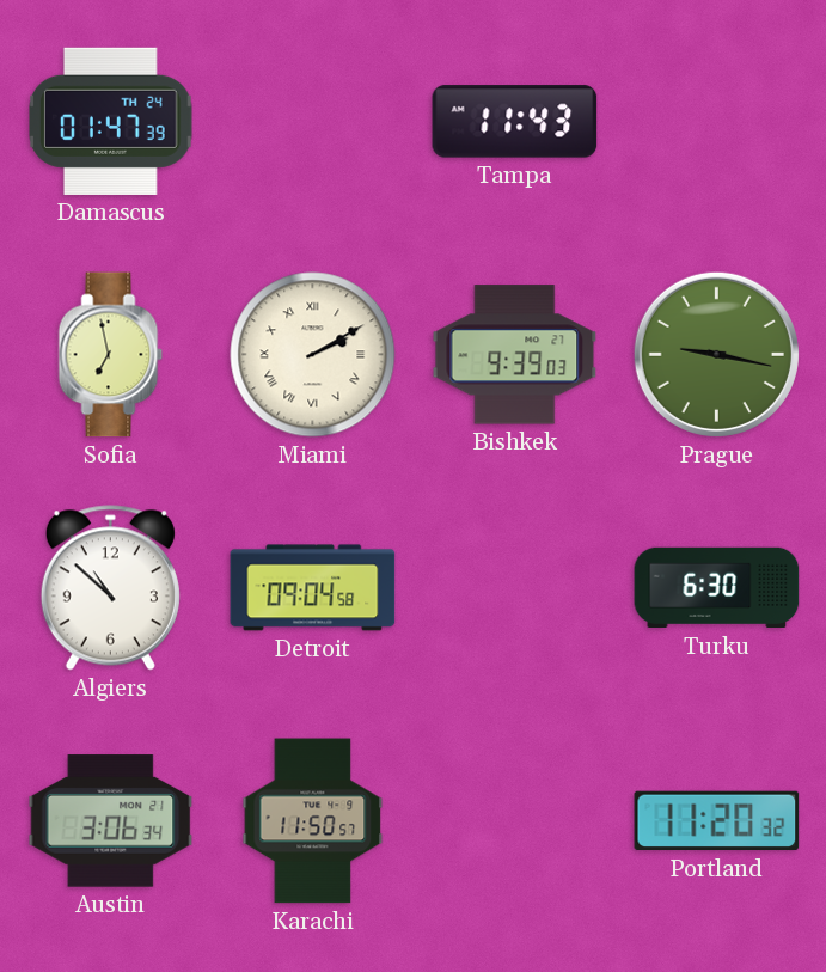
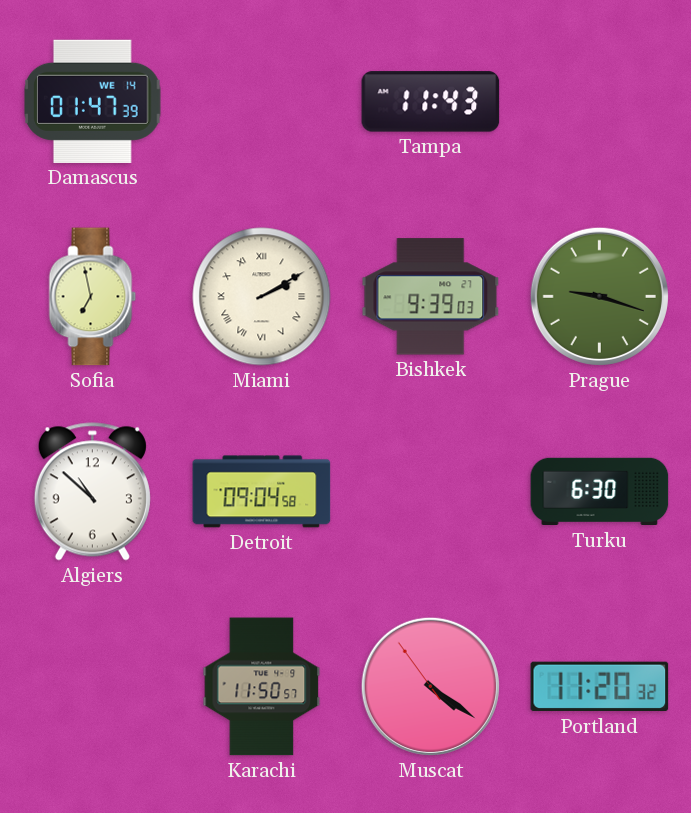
Damascus date: TH 24 -> WE 14 (93, 101)
Prague: 9:17 -> 9:18 (599, 296)
Austin: 3:06 -> none (111, 821)
Muscat: none -> 4:20 (430, 686)
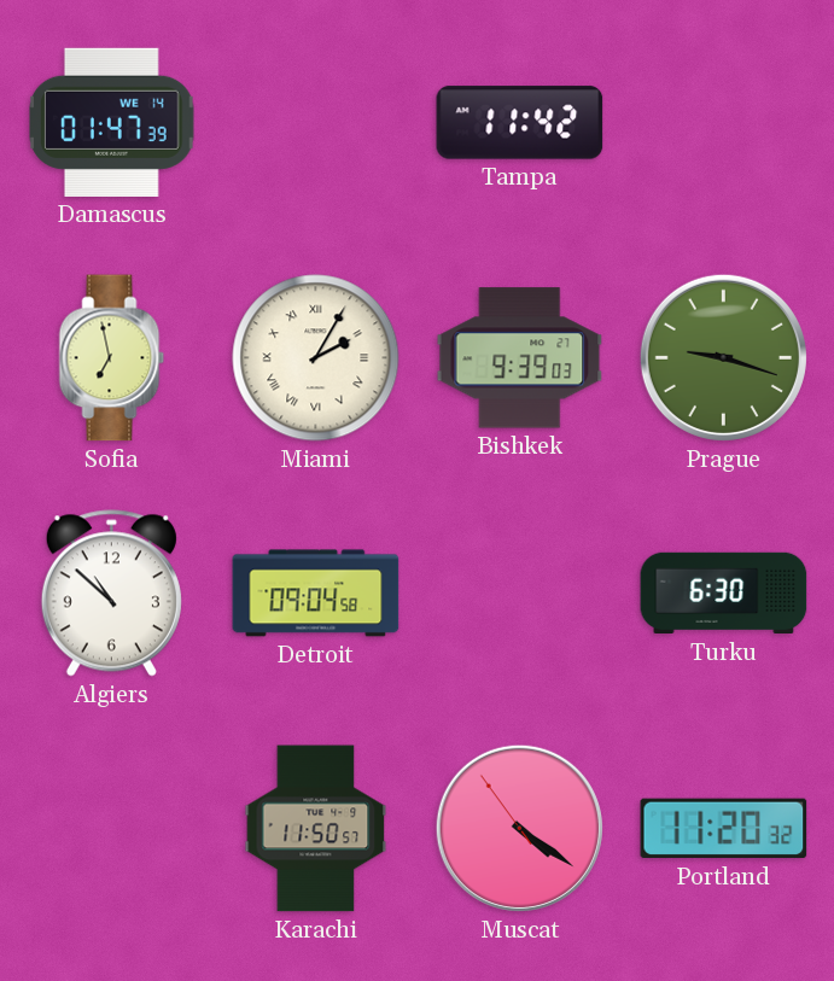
Tampa: 11:43 -> 11:42 (520, 123)
Miami: 2:10 -> 2:05 (316, 358)
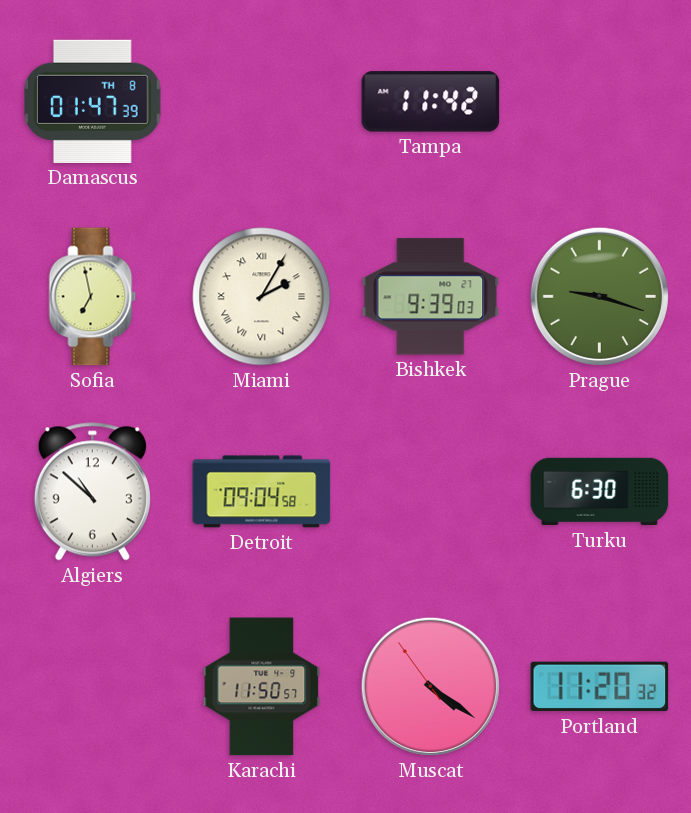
Damascus date: WE 14 -> TH 8 (93, 101)
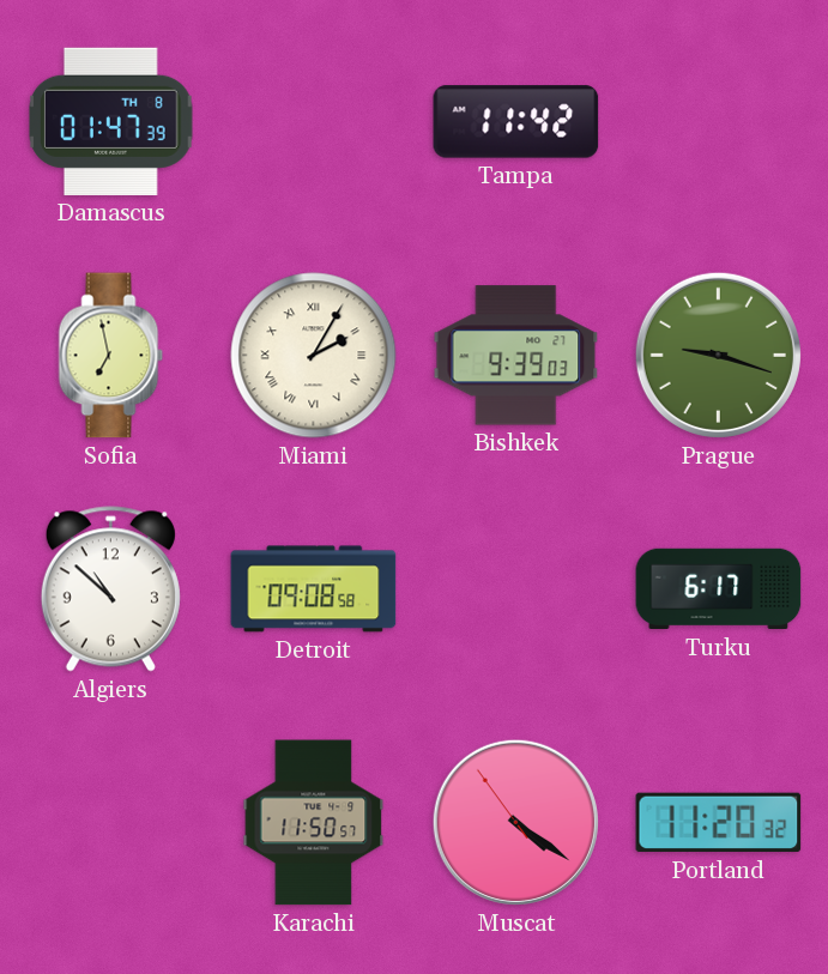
Detroit: 09:04 -> 09:08 (314, 589)
Turku: 6:30 -> 6:17 (719, 589)
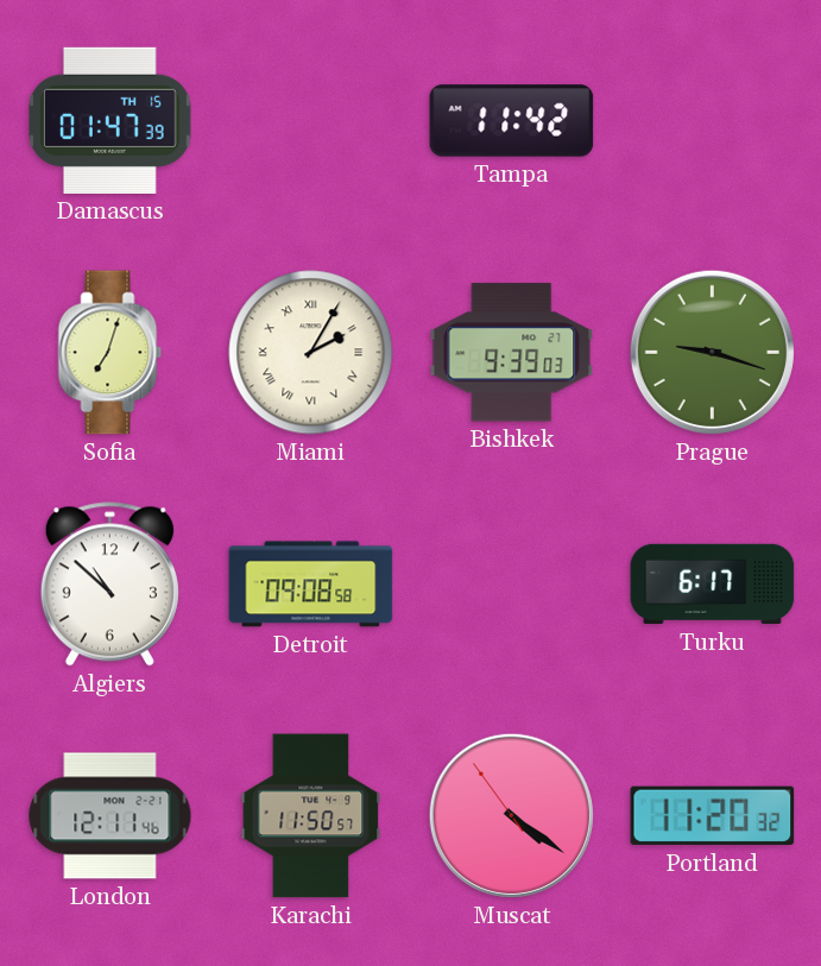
Damascus date: TH 8 -> TH 15 (110, 120)
Sofia: 6:58 -> 7:03 (110, 353)
London: none -> 12:11 (110, 816)
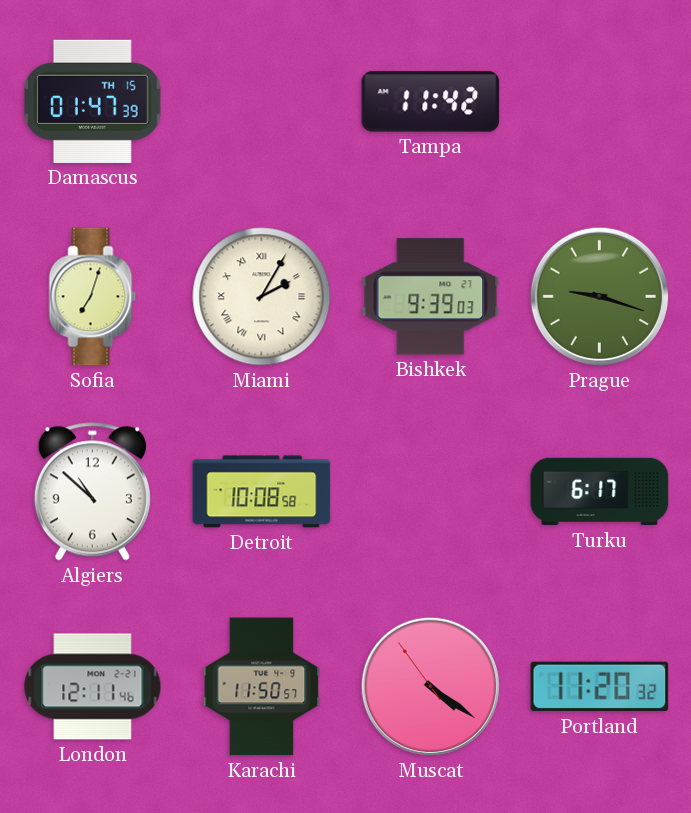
Detroit: 09:08 -> 10:08 (262, 492)
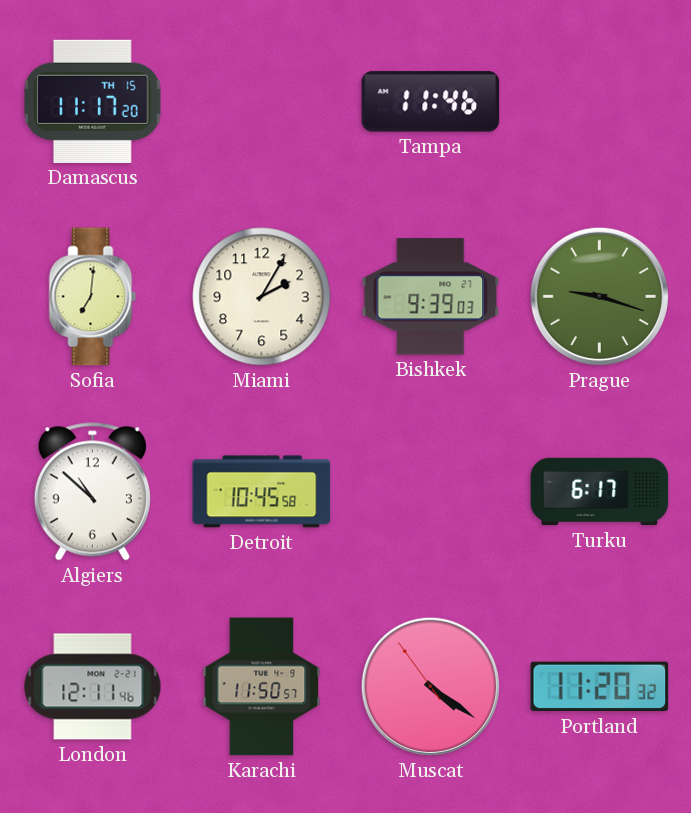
Damascus: 01:47 -> 11:17 (93, 101)
Tampa: 11:42 -> 11:46 (431, 102)
Sofia: 7:03 -> 7:01 (93, 297)
Miami numerals: Roman -> Arabic (262, 297)
Detroit: 10:08 -> 10:45 (262, 492)
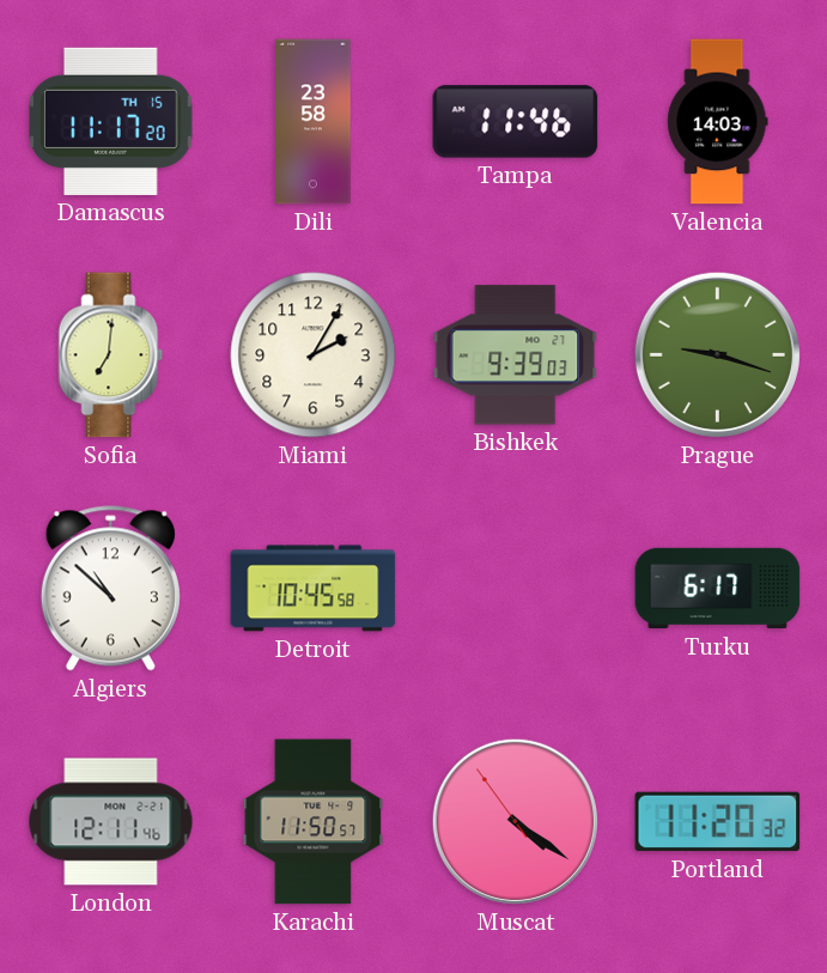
Dili: none -> 23:58 (314, 122)
Valencia: none -> 14:03 (718, 122)
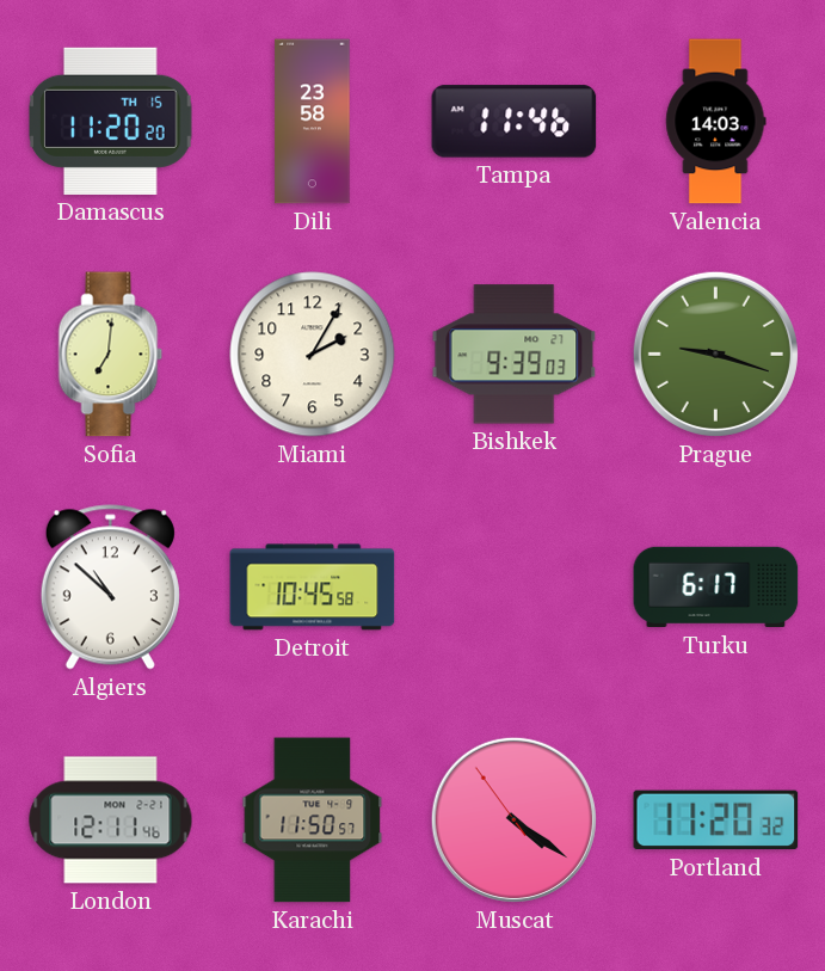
Damascus: 11:17 -> 11:20 (111, 121)
